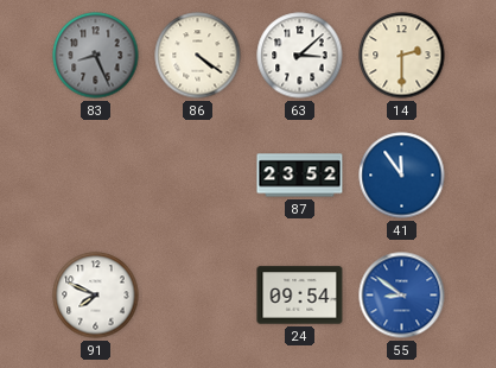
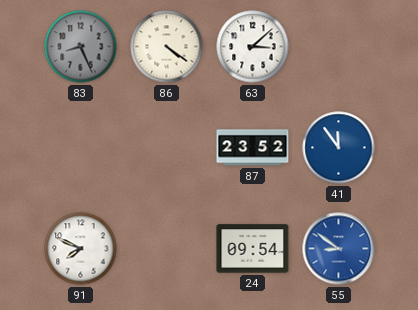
14: 2:30 -> none (402, 56)
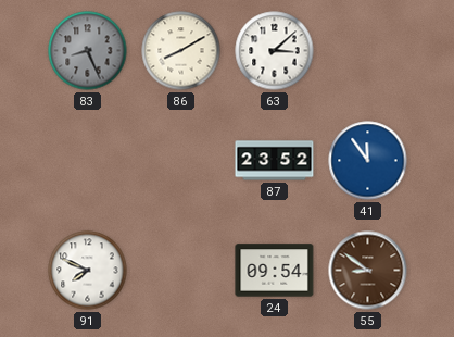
86: 4:21 -> 8:10 (181, 51)
55 dial: blue -> brown (368, 271)
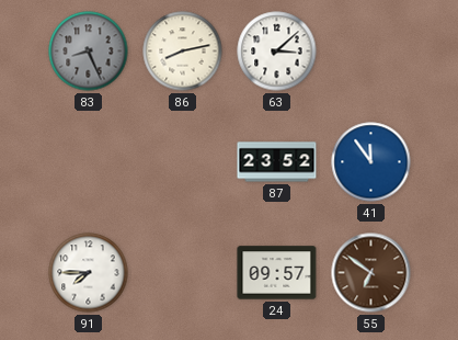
86: 8:10 -> 8:13 (183, 52)
91: 7:49 -> 7:45 (89, 273)
24: 09:54 -> 09:57 (277, 273)
55: 8:51 -> 6:51 (371, 273)
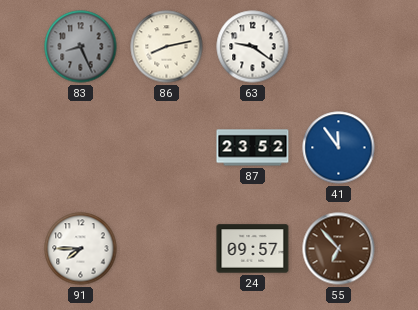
63: 3:08 -> 9:21 (253, 47)
55: 6:51 -> 6:53 (339, 249)
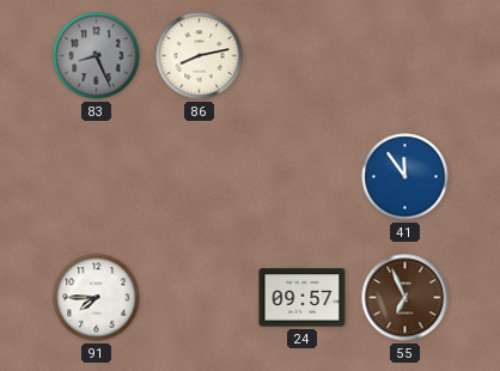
63: 9:21 -> none (253, 47)
87: 23:52 -> none (253, 148)
55: 6:53 -> 6:56 (406, 298)
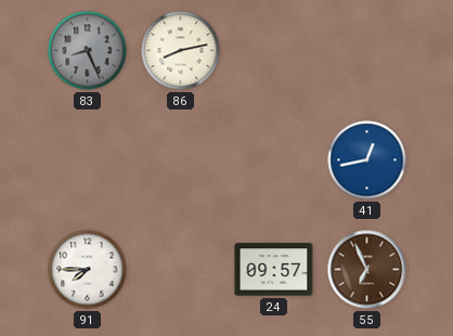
41: 11:54 -> 12:43 (367, 160)
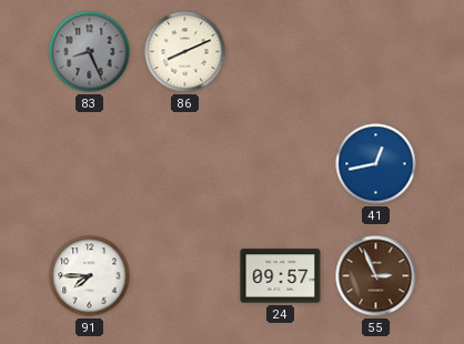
86: 8:13 -> 8:11 (185, 52)
55: 6:56 -> 2:56 (376, 276)
